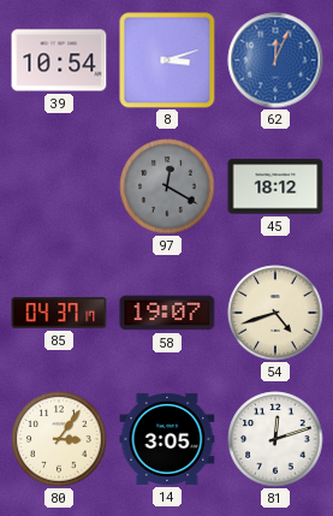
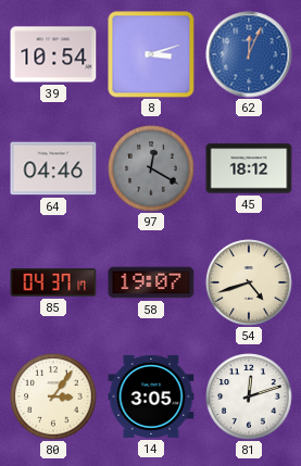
64: none -> 04:46 (53, 168)
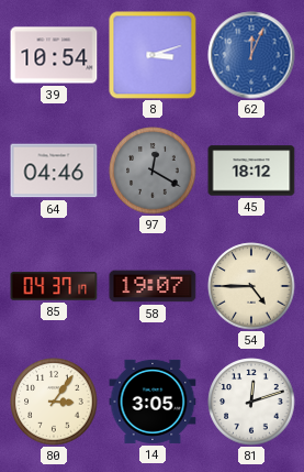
54: 4:42 -> 4:45 (251, 286)
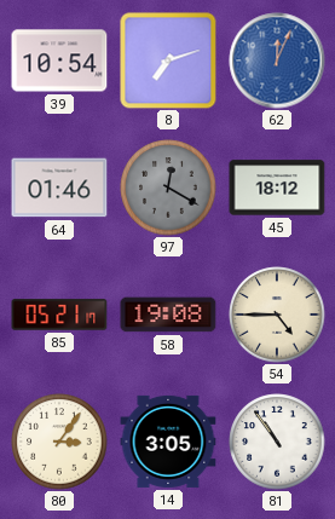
8: 3:12 -> 7:12 (168, 60)
64: 04:46 -> 01:46 (59, 188)
85: 04:37 -> 05:21 (59, 315)
58: 19:07 -> 19:08 (168, 315)
81: 12:12 -> 10:54 (277, 442)
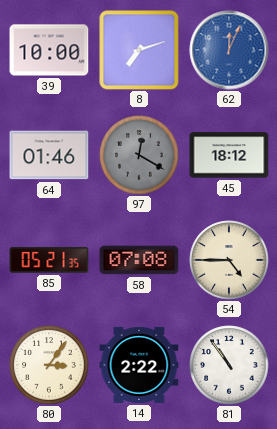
39: 10:54 -> 10:00 (49, 50)
85: 05:21:17 -> 05:21:35 (49, 260)
58: 19:08 -> 07:08 (139, 260)
14: 3:05 -> 2:22 (139, 365)
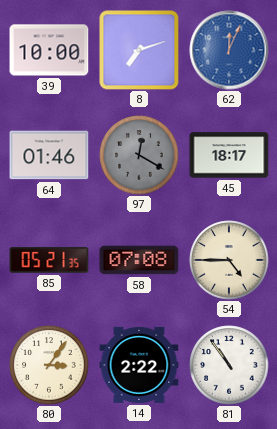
45: 18:12 -> 18:17 (229, 155)
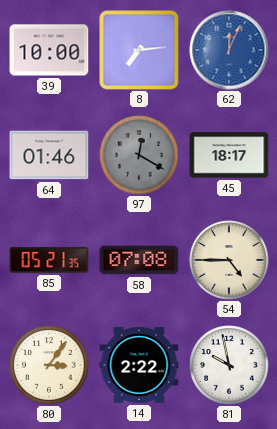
8: 7:12 -> 7:14 (139, 50)
81: 10:54 -> 9:58 (229, 365)
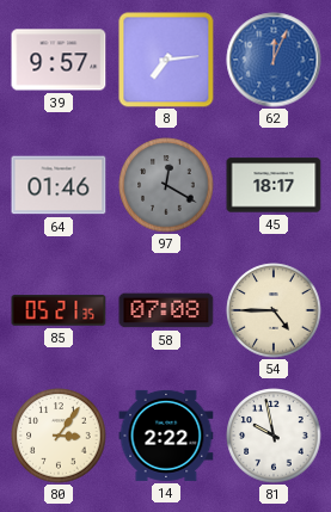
39: 10:00 -> 9:57 (59, 60)
